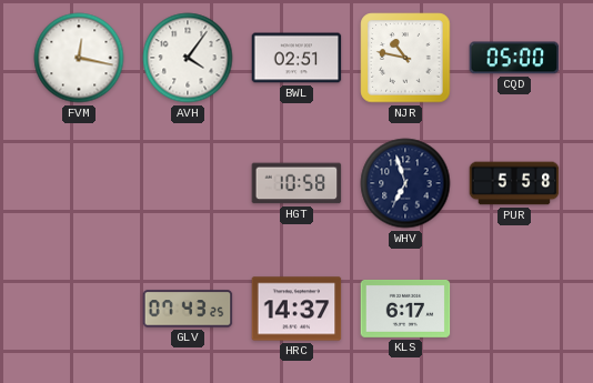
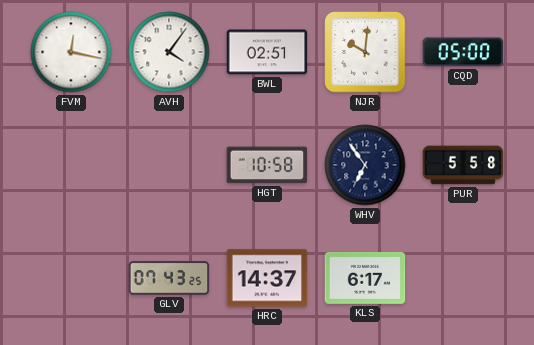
NJR: 10:47 -> 10:01 (365, 52)
WHV: 6:57 -> 6:54 (365, 165)
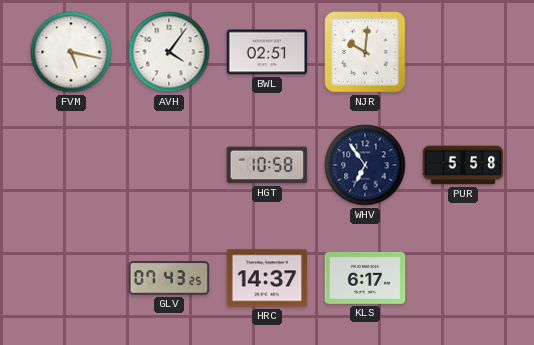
FVM: 12:17 -> 5:17 (71, 52)
CQD: 05:00 -> none (463, 52)
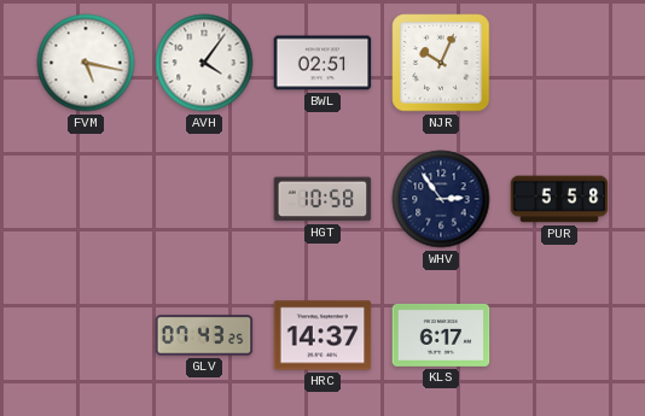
NJR: 10:01 -> 10:04 (441, 63)
WHV: 6:54 -> 2:54 (441, 199)
